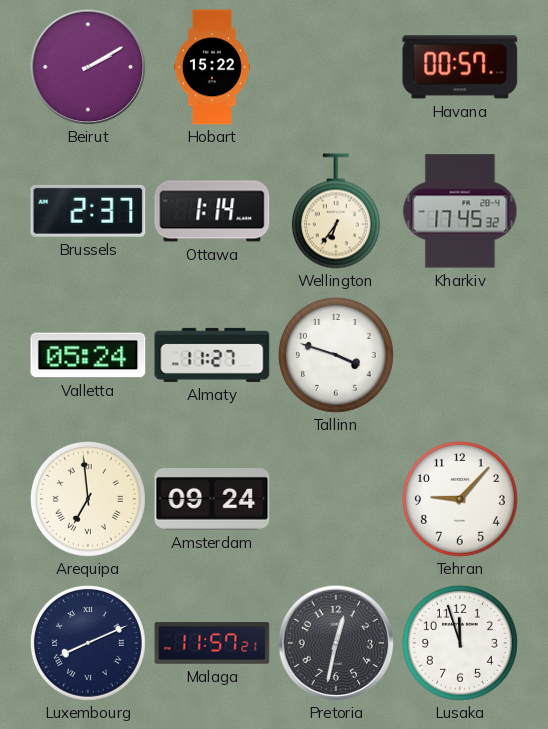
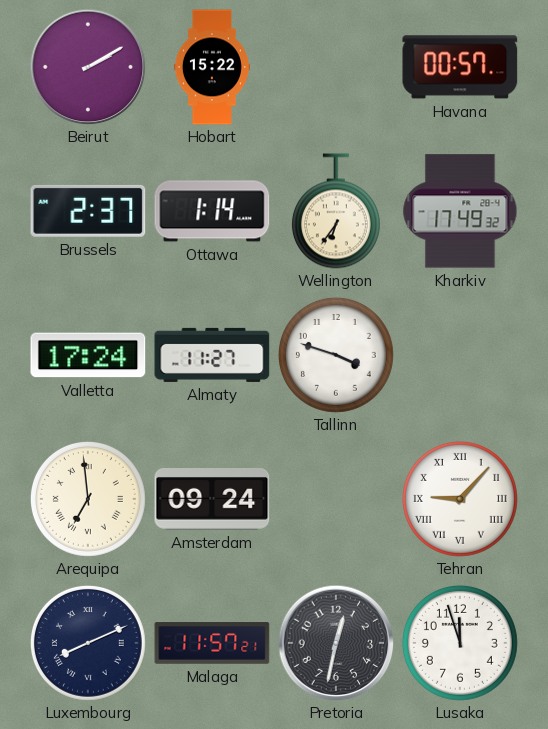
Kharkiv: 17:45 -> 17:49 (460, 211)
Valletta: 05:24 -> 17:24 (88, 355)
Tehran numerals: Arabic -> Roman (460, 499)
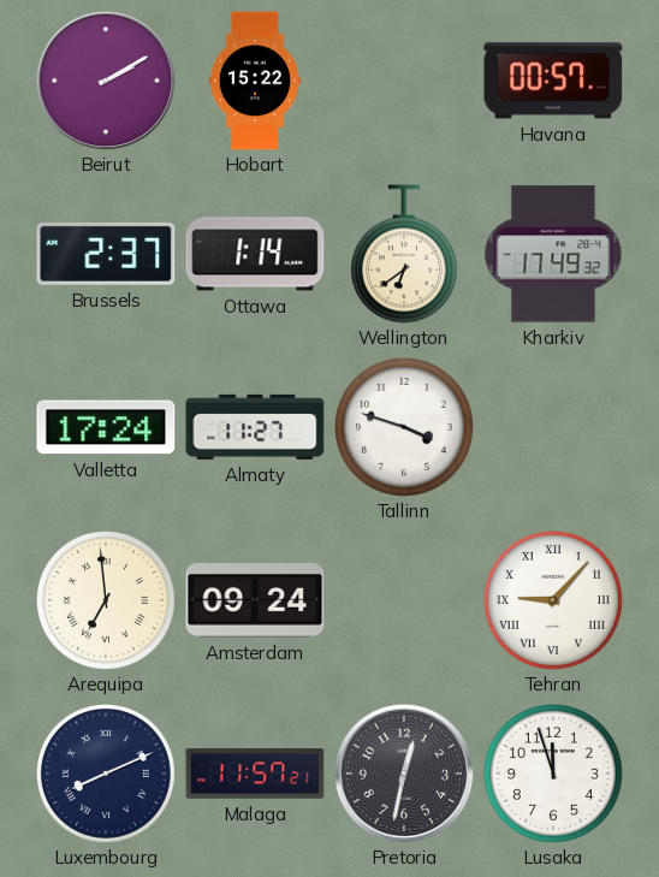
Wellington: 6:36 -> 6:39 (404, 254)
